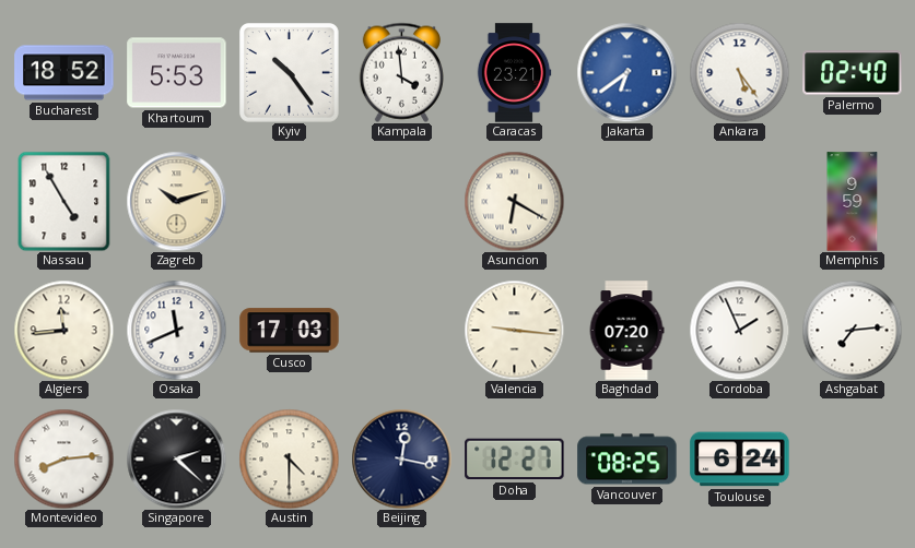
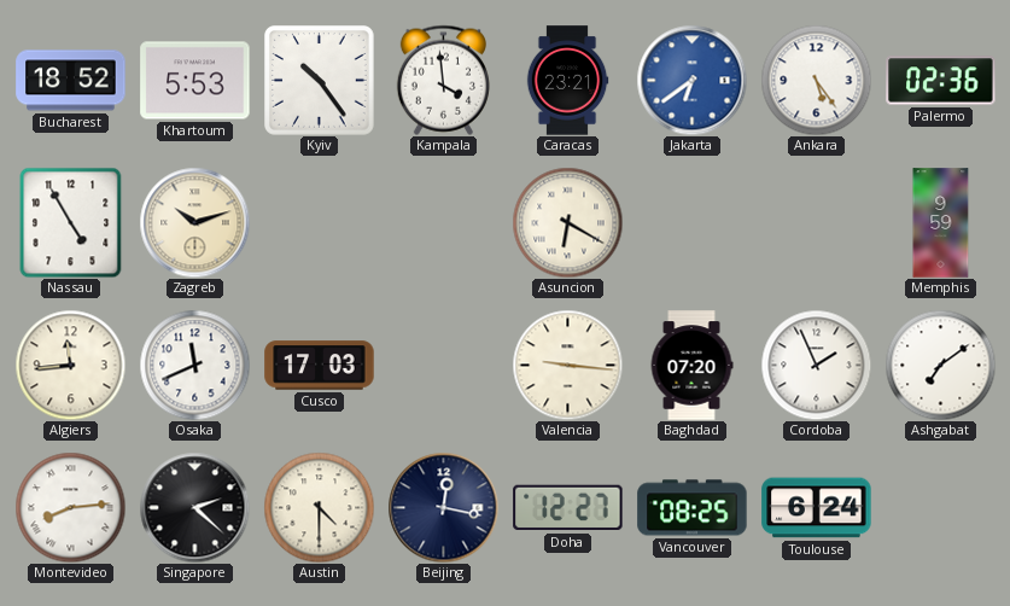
Palermo: 02:40 -> 02:36 (941, 81)
Ashgabat: 7:14 -> 7:09 (940, 365)
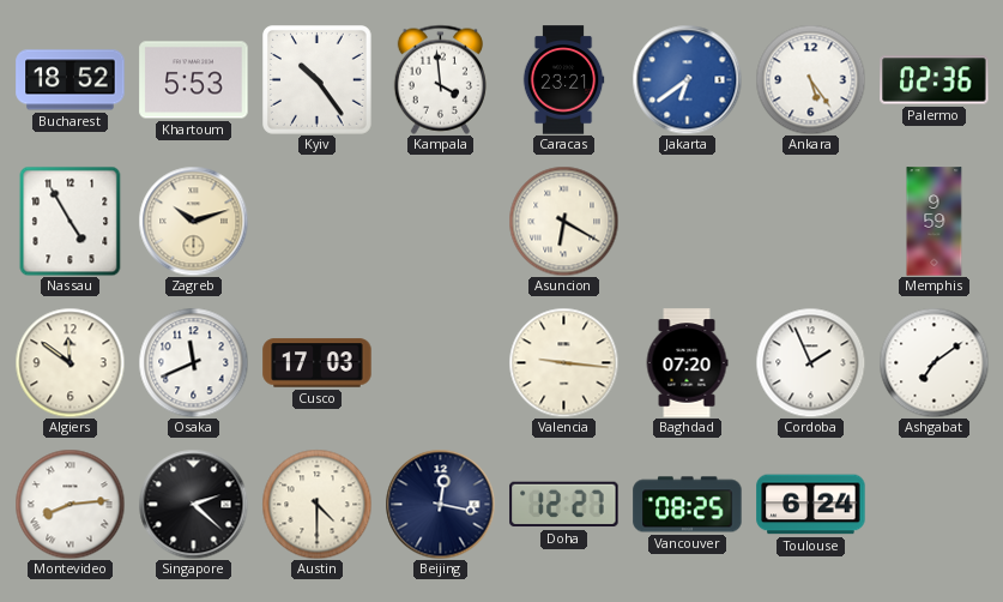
Algiers: 11:44 -> 11:51 (70, 362)
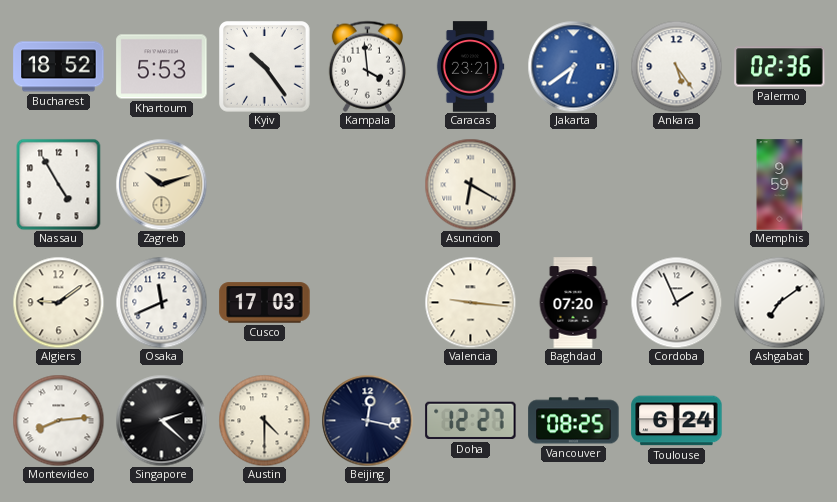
Algiers: 11:51 -> 9:09 (58, 302)
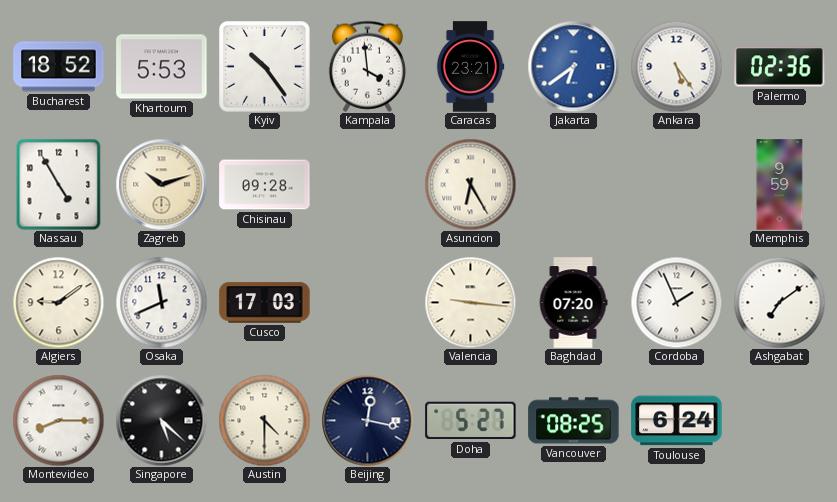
Chisinau: none -> 09:28 (265, 185)
Asuncion: 6:20 -> 6:25 (470, 184)
Montevideo: 8:14 -> 8:15 (58, 420)
Singapore: 2:22 -> 5:22 (161, 420)
Doha: 12:27 -> 5:27 (471, 421)
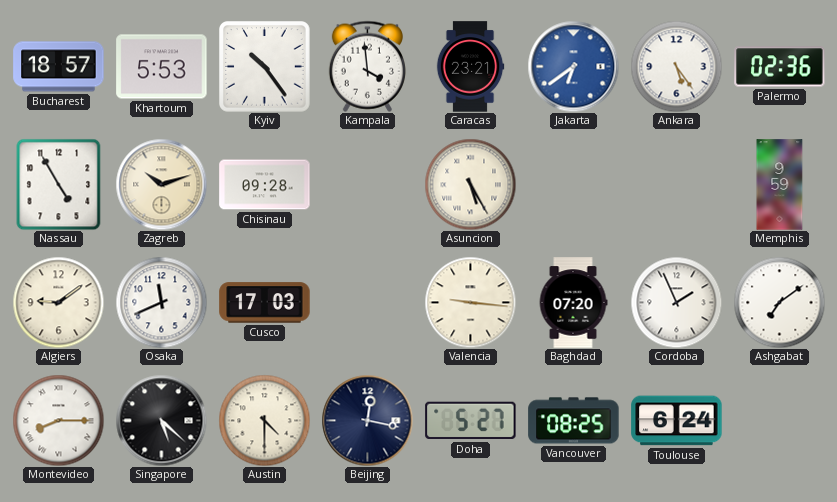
Bucharest: 18:52 -> 18:57 (59, 67)
Asuncion: 6:25 -> 5:25 (470, 184)
